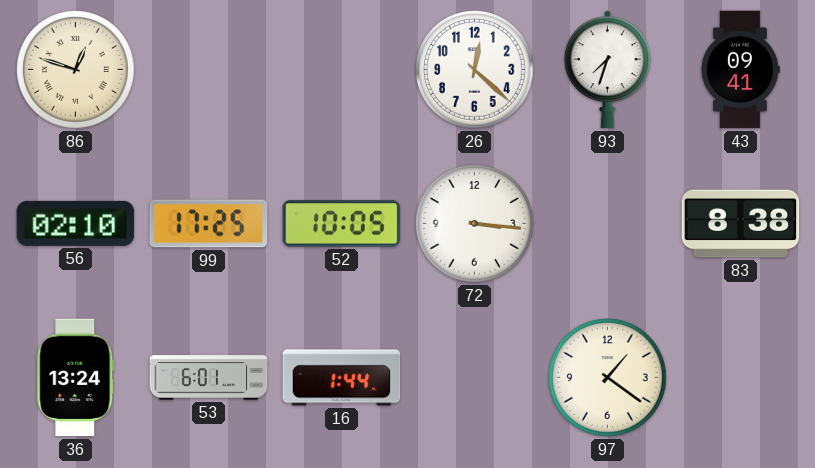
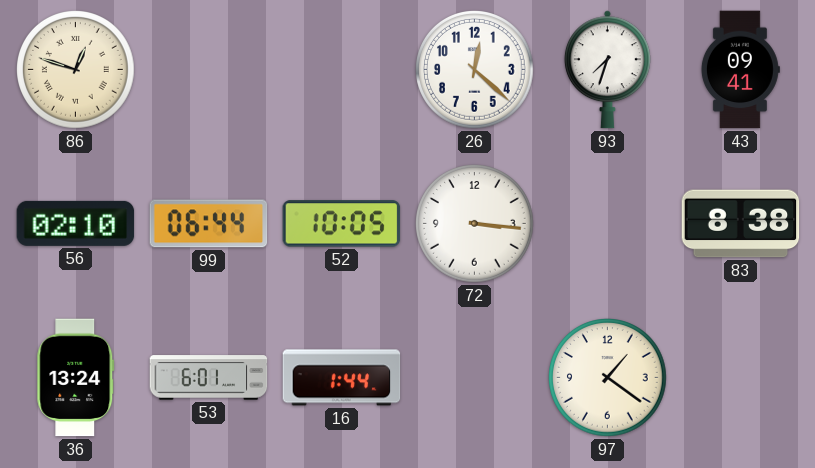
99: 17:25 -> 06:44 (209, 224)
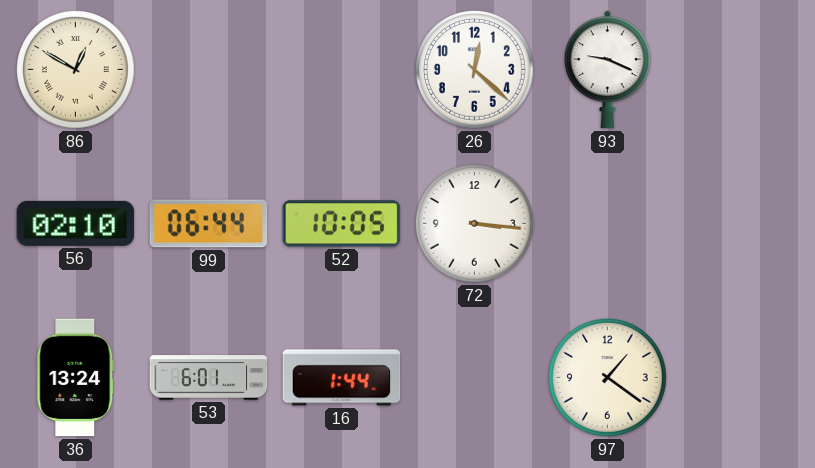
86: 12:48 -> 12:50 (76, 70)
93: 7:33 -> 9:19 (607, 70)
43: 09:41 -> none (740, 70)
83: 8:38 -> none (741, 224)
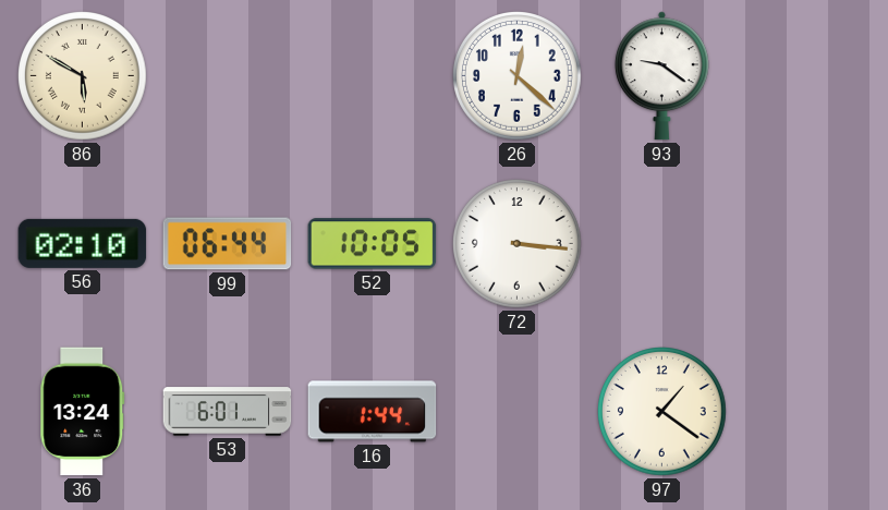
86: 12:50 -> 5:50 (83, 76)
93: 9:19 -> 9:21 (661, 76)
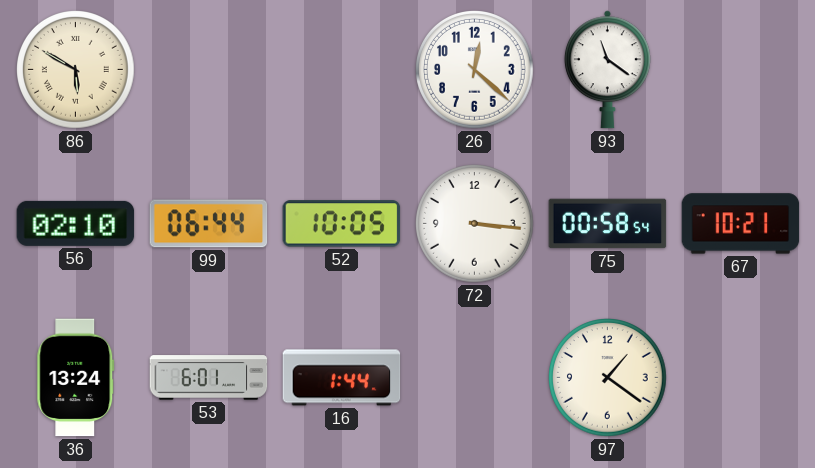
93: 9:21 -> 11:21 (607, 70)
75: none -> 00:58 (608, 224)
67: none -> 10:21 (741, 224)
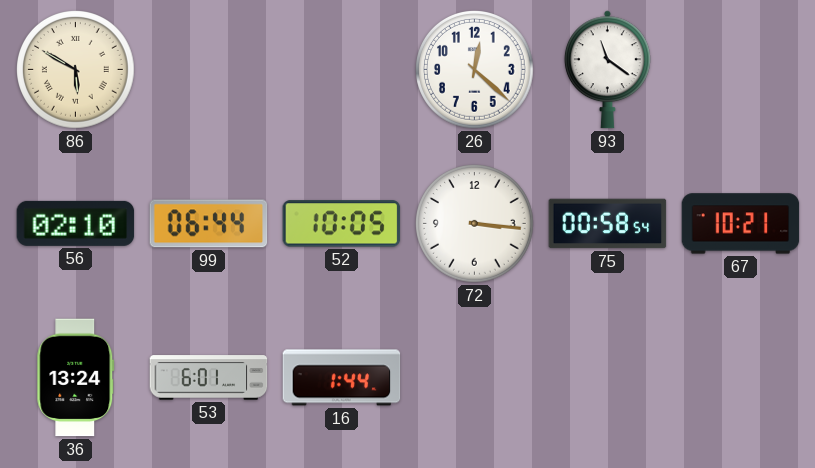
97: 1:21 -> none (608, 378)
